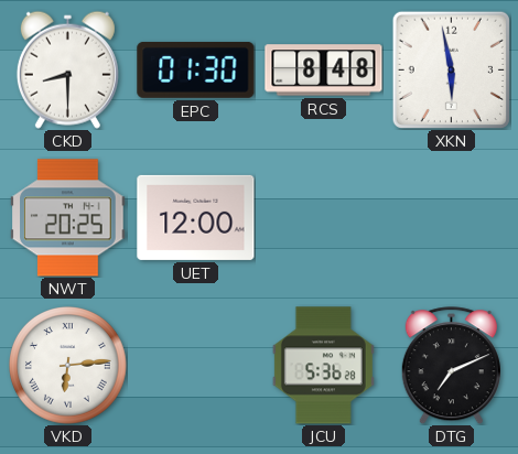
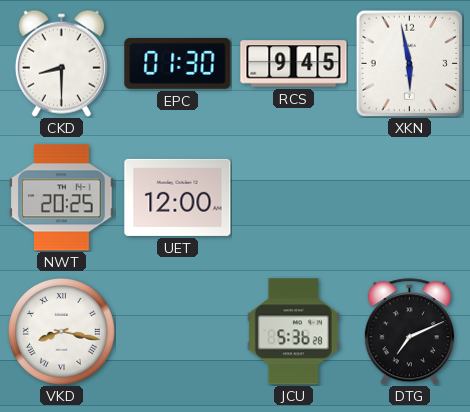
RCS: 8:48 -> 9:45 (294, 64)
VKD: 6:14 -> 8:17 (62, 332)
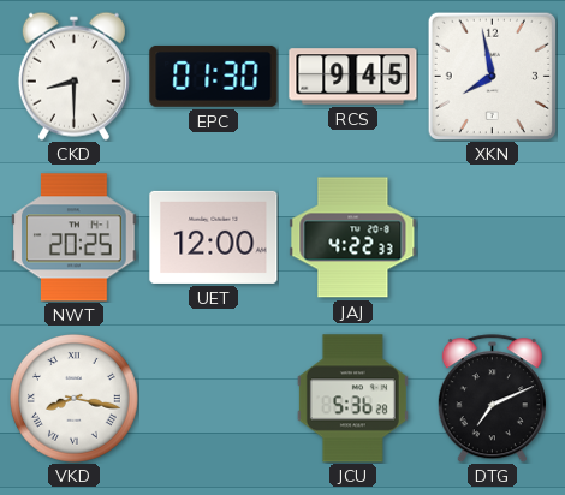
XKN: 5:58 -> 7:58 (492, 76)
JAJ: none -> 4:22 (353, 238)
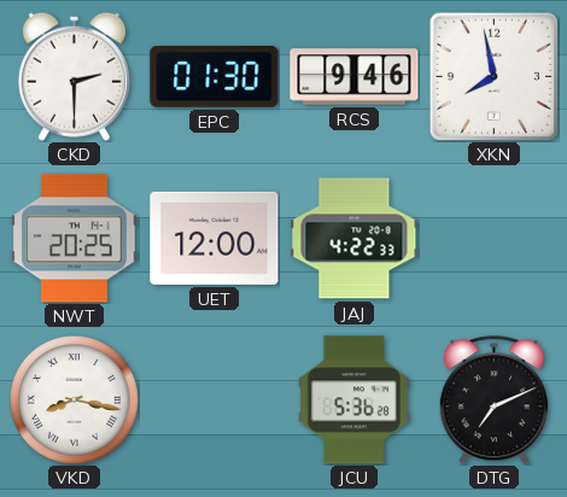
CKD: 8:30 -> 2:30 (74, 76)
RCS: 9:45 -> 9:46 (355, 77)
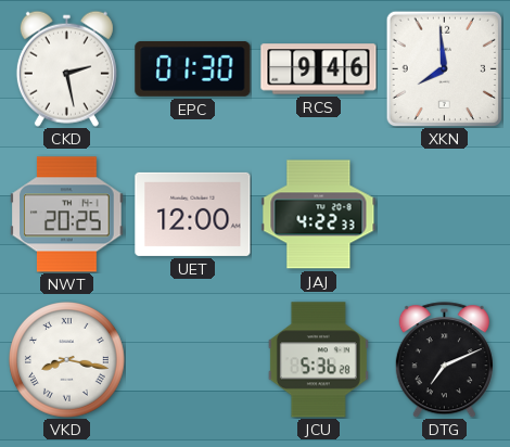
CKD: 2:30 -> 2:28 (66, 68)
XKN: 7:58 -> 7:59 (444, 68)
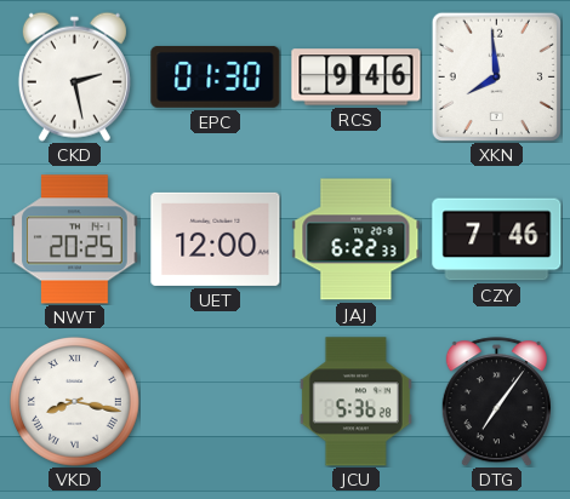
JAJ: 4:22 -> 6:22 (357, 240)
CZY: none -> 7:46 (497, 240)
DTG: 7:11 -> 7:06 (496, 402)
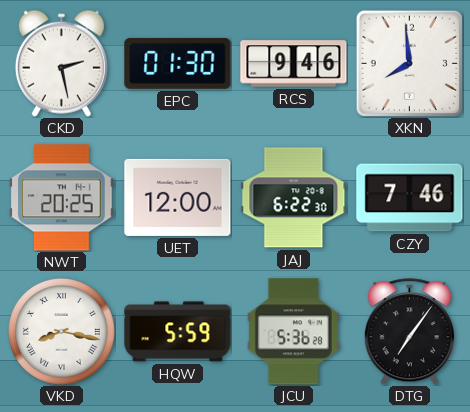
JAJ: 6:22:33 -> 6:22:30 (294, 198)
HQW: none -> 5:59 (178, 332)
